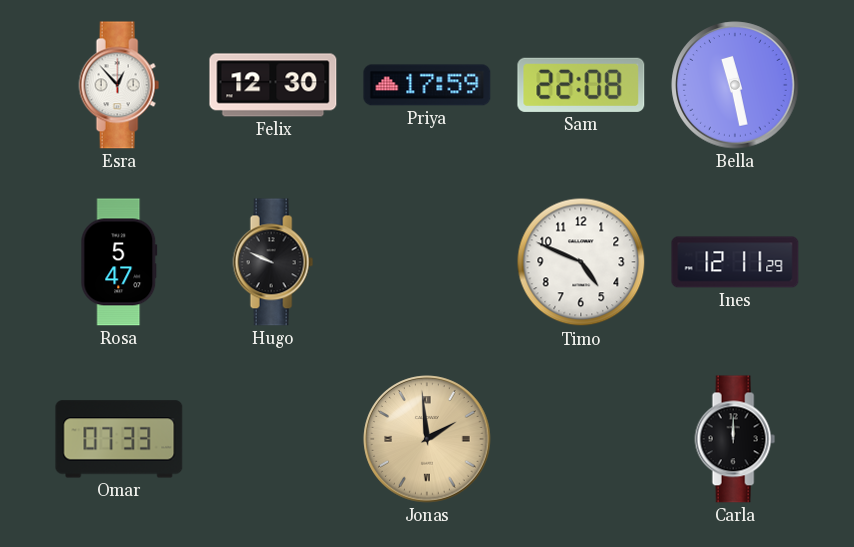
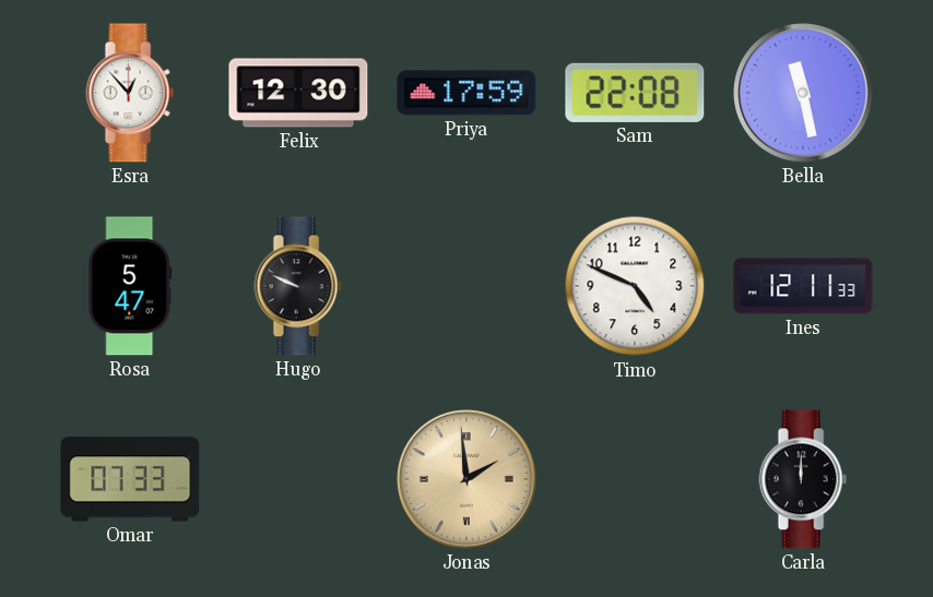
Ines: 12:11:29 -> 12:11:33 (803, 286)
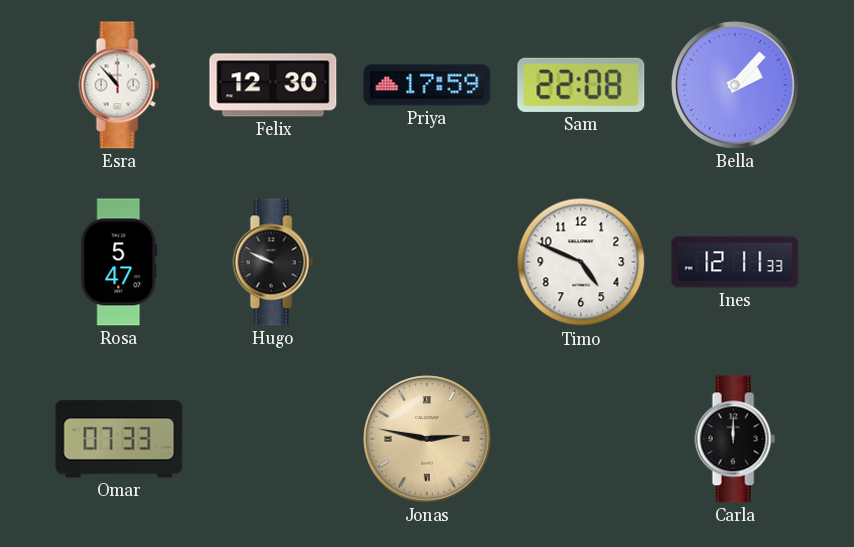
Esra: 12:53 -> 10:53 (119, 85)
Bella: 11:28 -> 2:07 (735, 85)
Jonas: 1:59 -> 2:47 (427, 439)
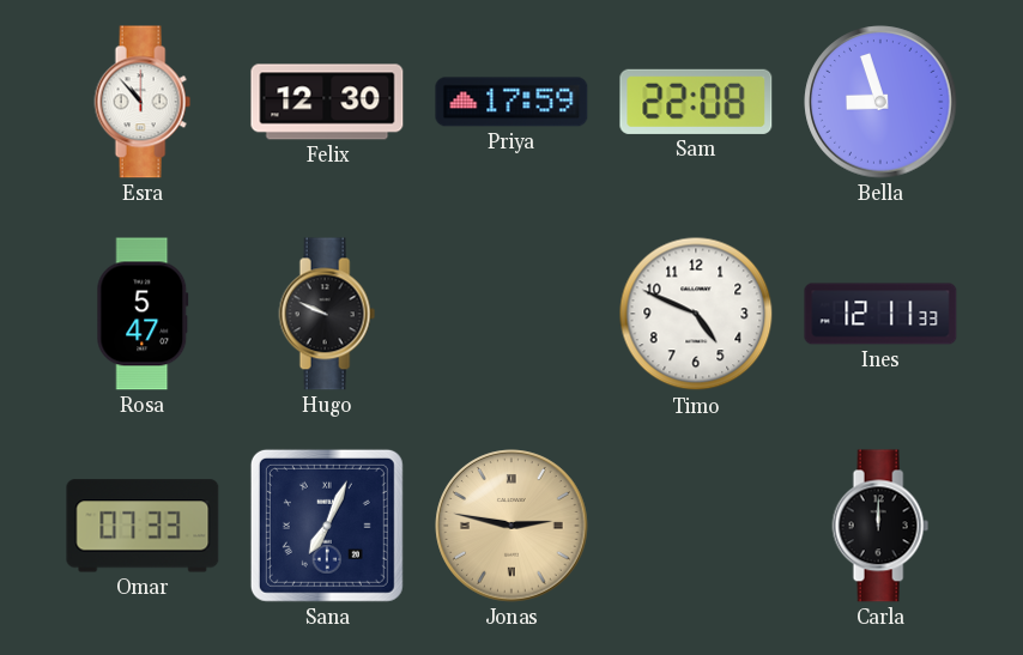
Bella: 2:07 -> 8:57 (880, 102)
Sana: none -> 7:04 (327, 526)
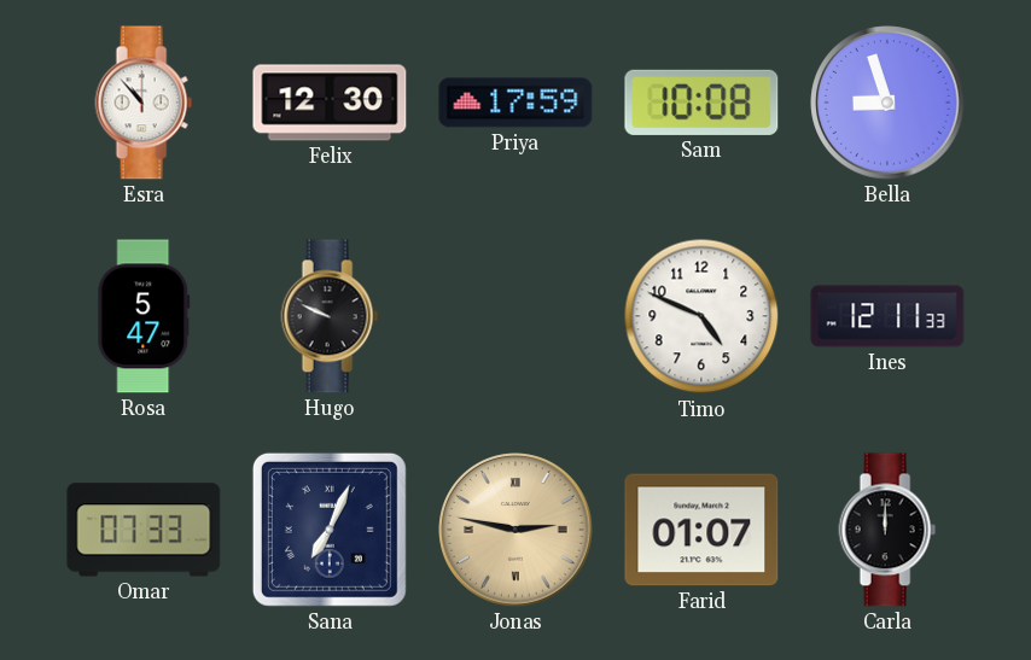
Sam: 22:08 -> 10:08 (701, 103)
Farid: none -> 01:07 (701, 530)
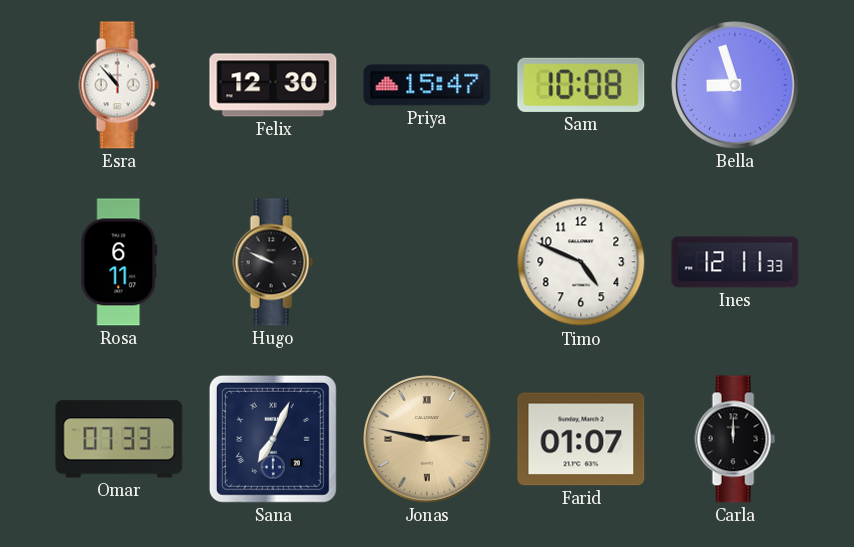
Priya: 17:59 -> 15:47 (427, 85)
Rosa: 5:47 -> 6:11 (119, 262)
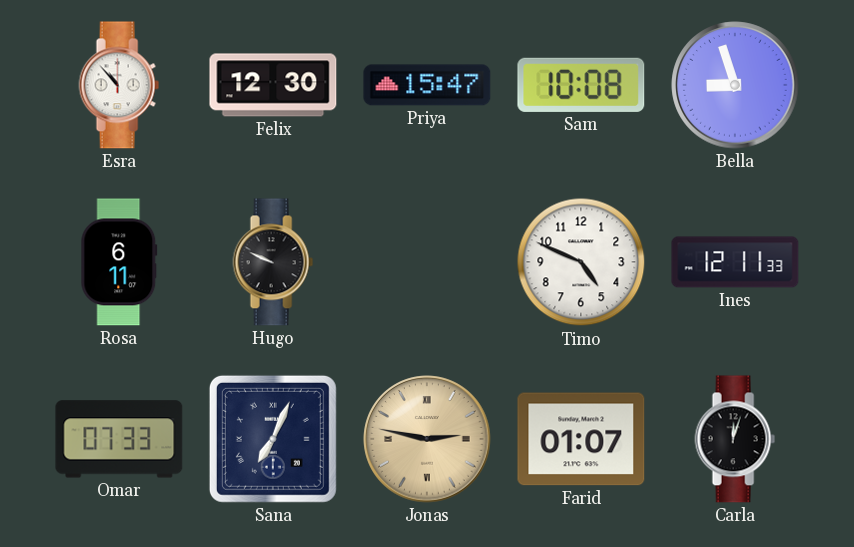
Carla: 12:00 -> 12:03 (735, 439)
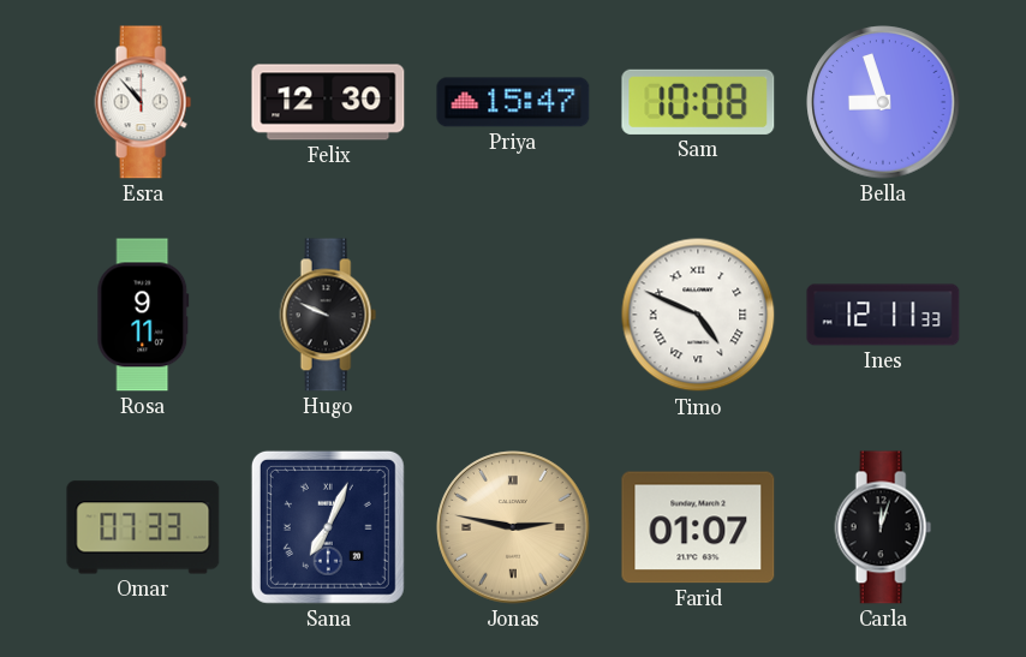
Rosa: 6:11 -> 9:11 (143, 315)
Timo numerals: Arabic -> Roman (698, 315)
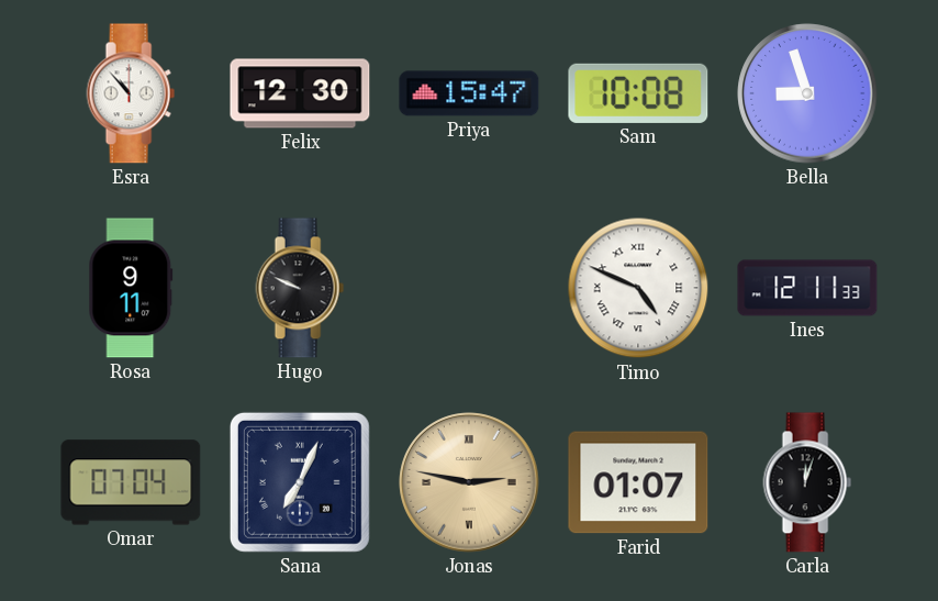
Omar: 07:33 -> 07:04 (131, 482)
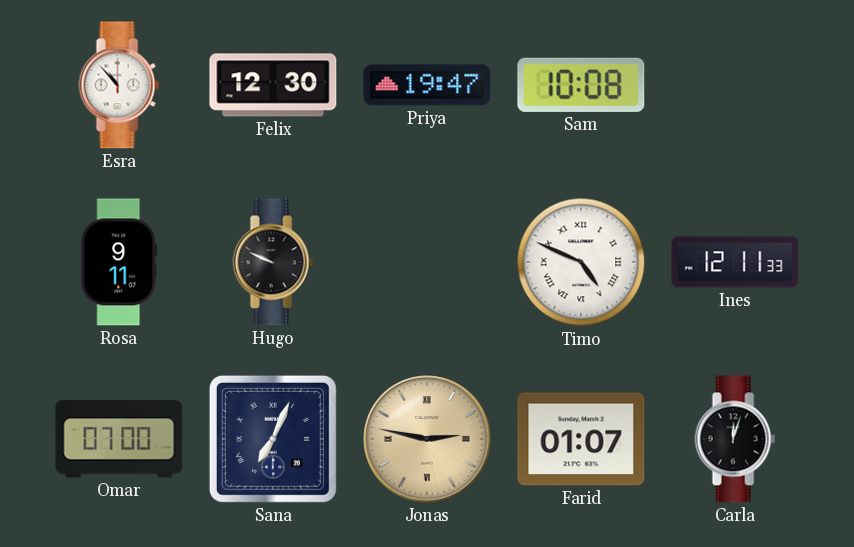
Priya: 15:47 -> 19:47 (427, 85)
Bella: 8:57 -> none (807, 93)
Omar: 07:04 -> 07:00 (119, 439)
